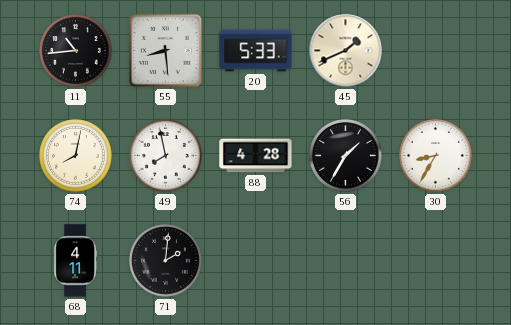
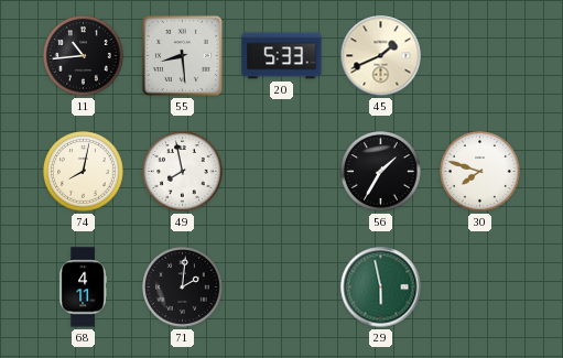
88: 4:28 -> none (256, 156)
30: 8:35 -> 7:48 (480, 172)
29: none -> 5:58 (381, 288)
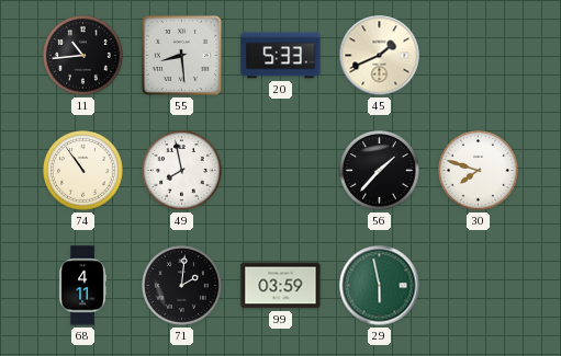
74: 8:02 -> 10:54 (83, 171)
56: 1:35 -> 1:37 (380, 171)
99: none -> 03:59 (281, 286)
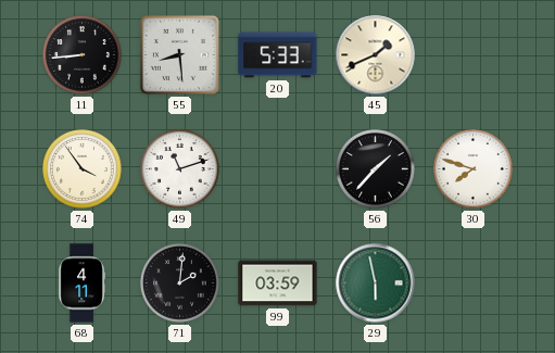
11: 10:44 -> 8:44 (83, 55)
74: 10:54 -> 3:54 (83, 169)
49: 7:58 -> 11:12 (180, 169)
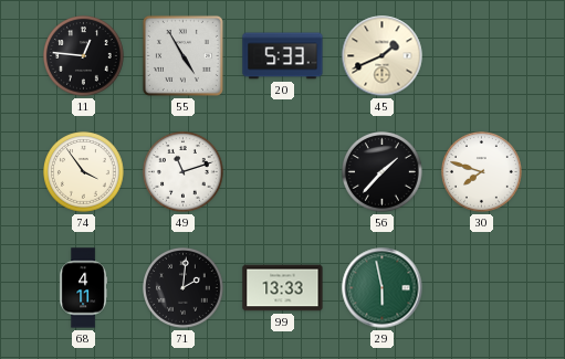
11: 8:44 -> 12:46 (84, 56)
55: 8:29 -> 4:55 (182, 55)
99: 03:59 -> 13:33 (283, 288)
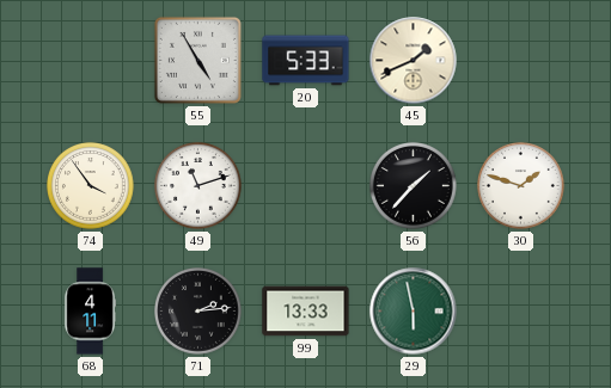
11: 12:46 -> none (84, 56)
30: 7:48 -> 1:48 (521, 186)
71: 2:01 -> 2:14 (198, 312)
